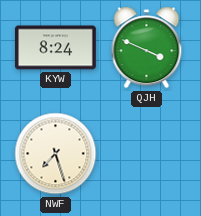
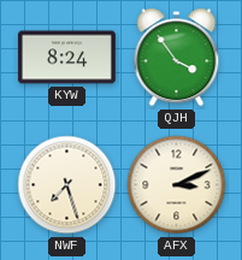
QJH: 3:49 -> 3:54 (177, 58)
AFX: none -> 3:11 (177, 185)
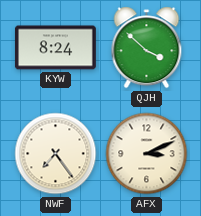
QJH: 3:54 -> 3:52 (147, 48)
NWF: 7:27 -> 7:24 (56, 154)
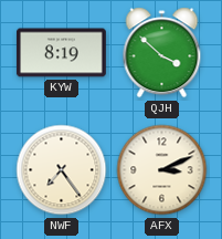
KYW: 8:24 -> 8:19 (61, 53)
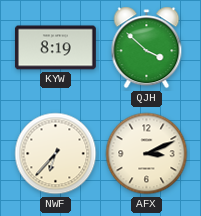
NWF: 7:24 -> 6:37 (56, 154)
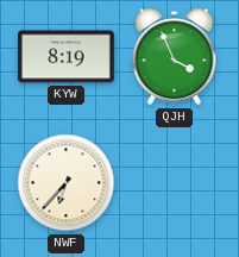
QJH: 3:52 -> 3:56 (175, 57)
AFX: 3:11 -> none (147, 154)
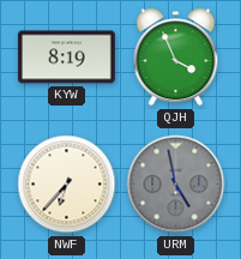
URM: none -> 4:58 (176, 185)
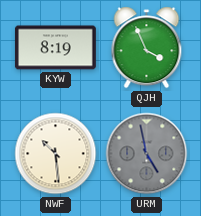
NWF: 6:37 -> 10:29 (56, 154)
